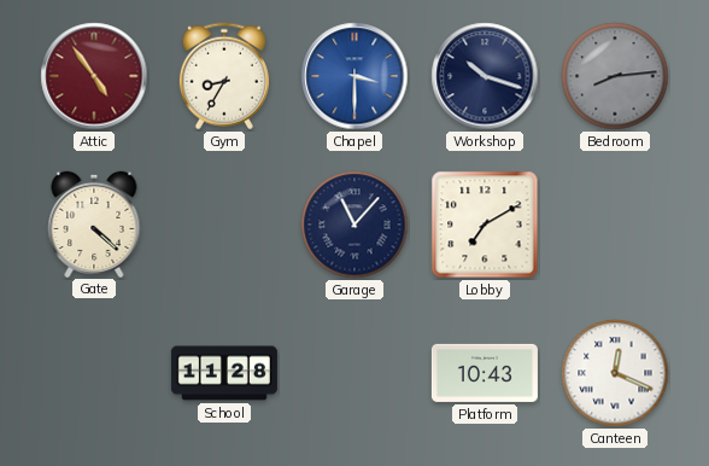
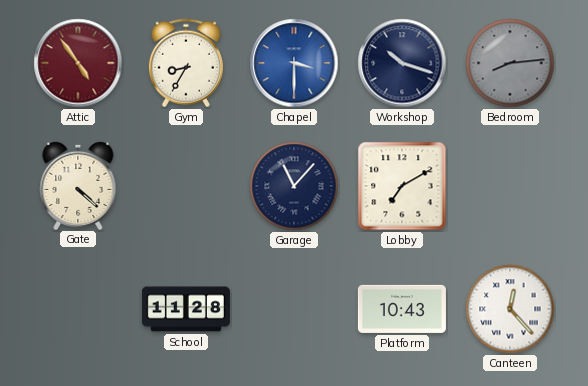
Canteen: 12:19 -> 12:23 (510, 309)
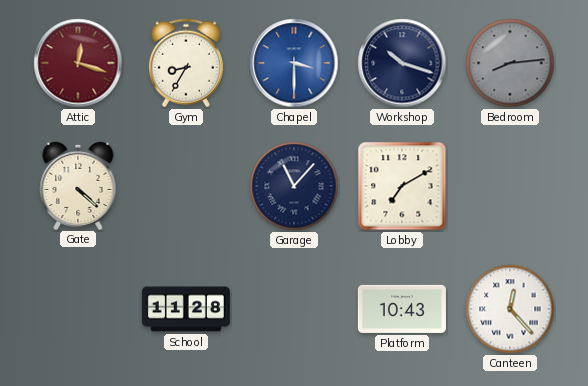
Attic: 4:54 -> 12:18 (78, 63)
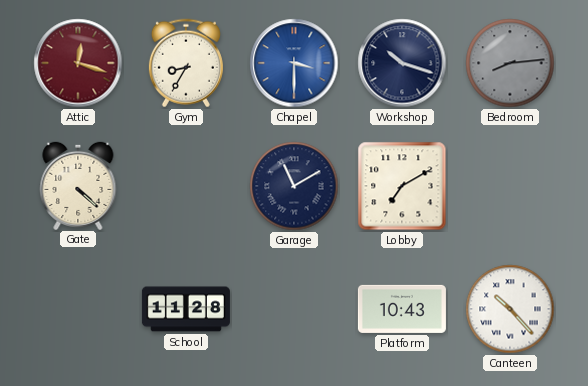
Garage: 11:07 -> 11:10 (294, 186)
Canteen: 12:23 -> 10:23 (510, 309)
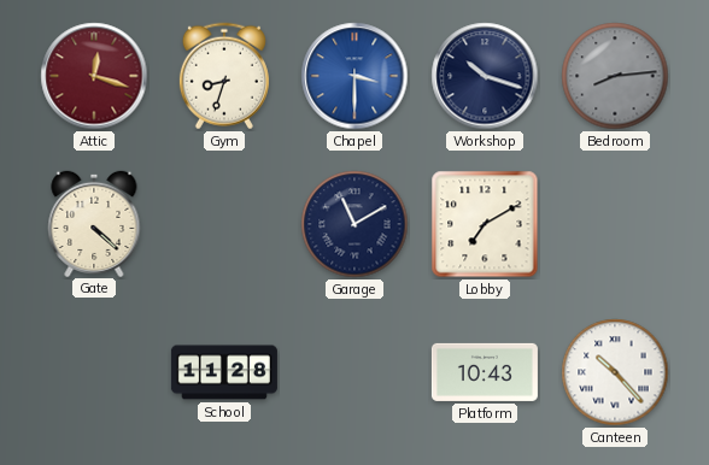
Gym: 8:35 -> 8:33 (224, 76)
